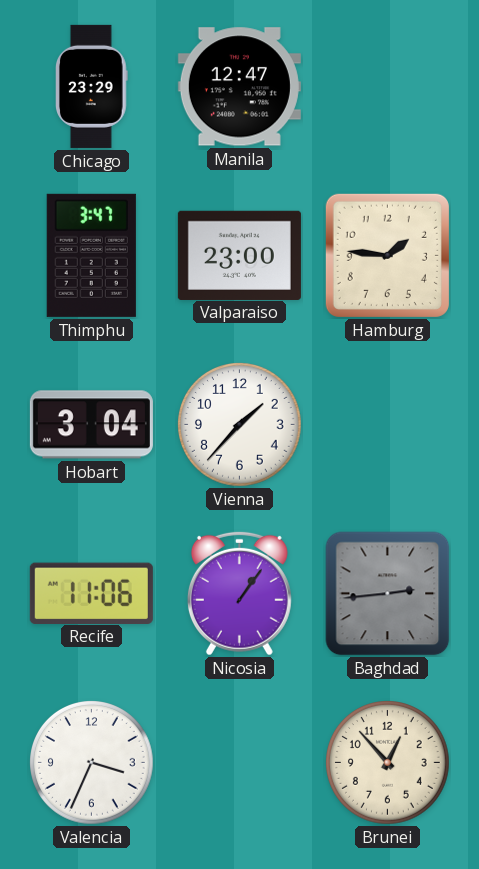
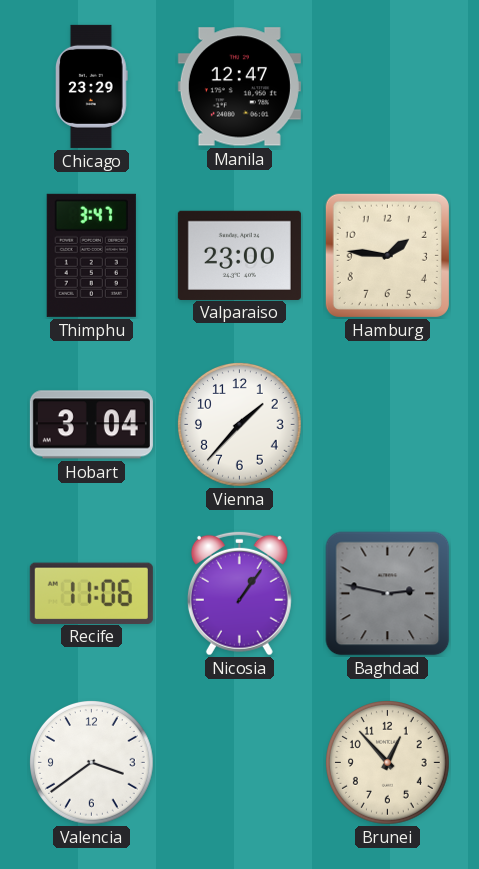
Baghdad: 2:44 -> 2:47 (388, 594)
Valencia: 3:34 -> 3:39 (92, 763)
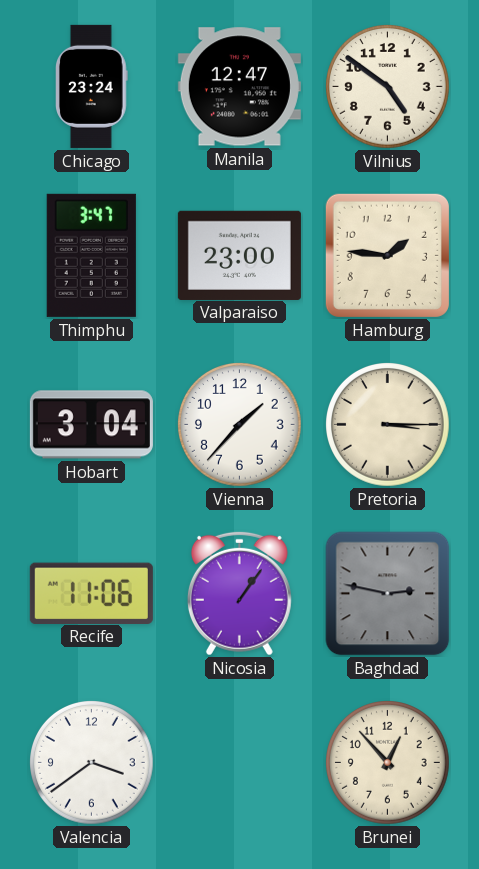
Chicago: 23:29 -> 23:24 (92, 86)
Vilnius: none -> 4:51 (388, 87)
Pretoria: none -> 3:15 (388, 425)
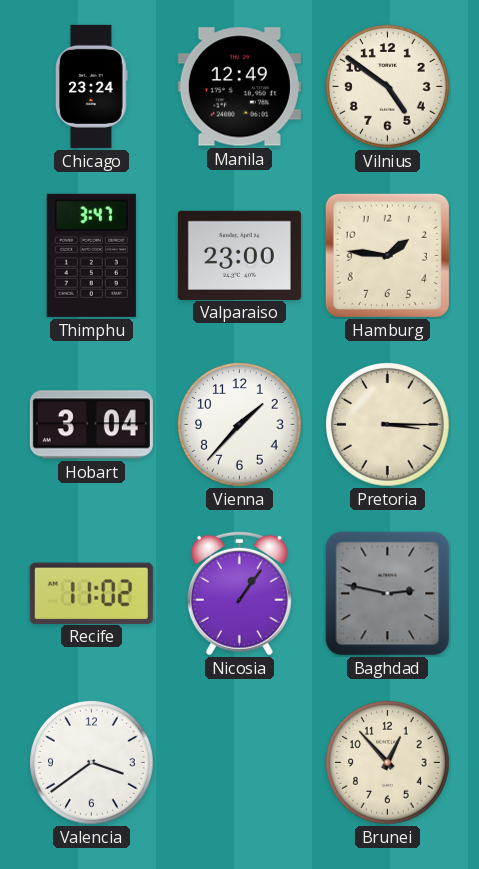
Manila: 12:47 -> 12:49 (239, 87)
Recife: 11:06 -> 11:02 (91, 593)
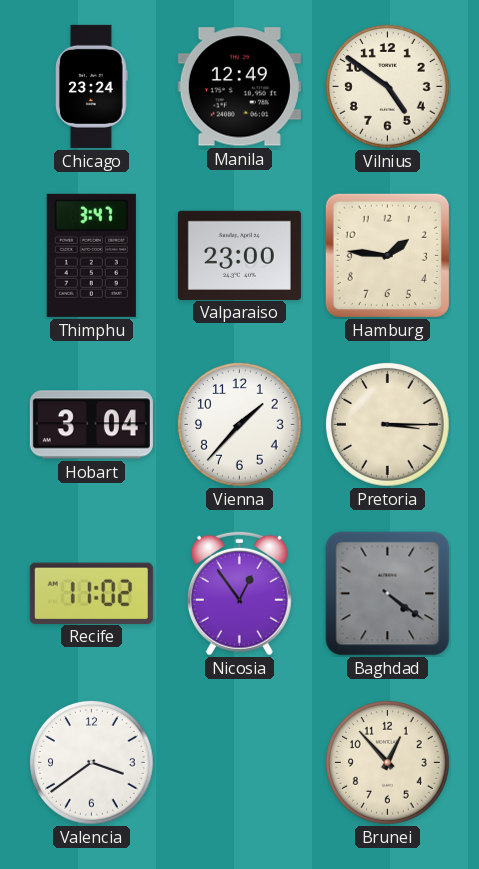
Nicosia: 1:06 -> 12:54 (239, 593)
Baghdad: 2:47 -> 4:21 (388, 594)
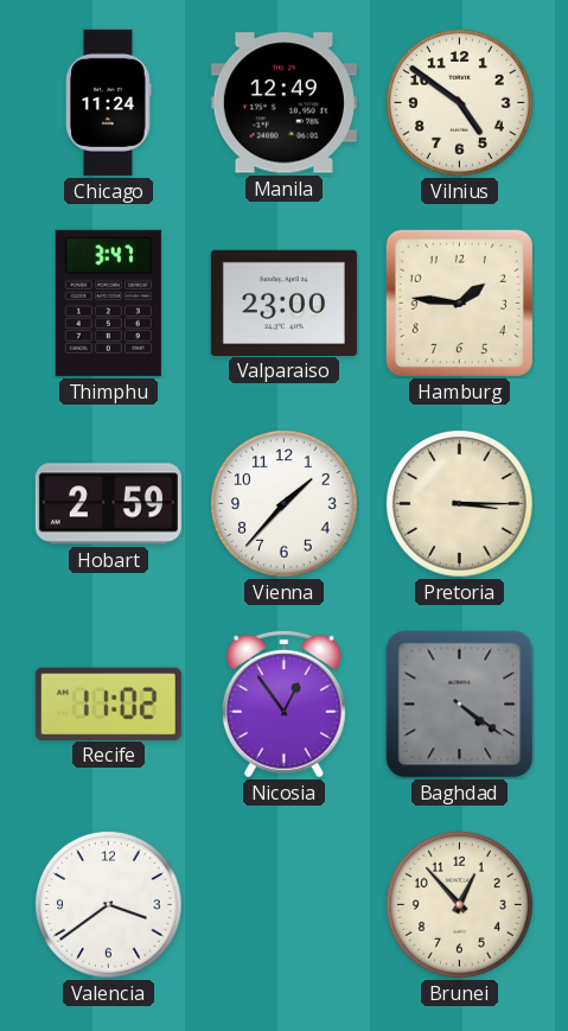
Chicago: 23:24 -> 11:24 (109, 102)
Hobart: 3:04 -> 2:59 (108, 504)
